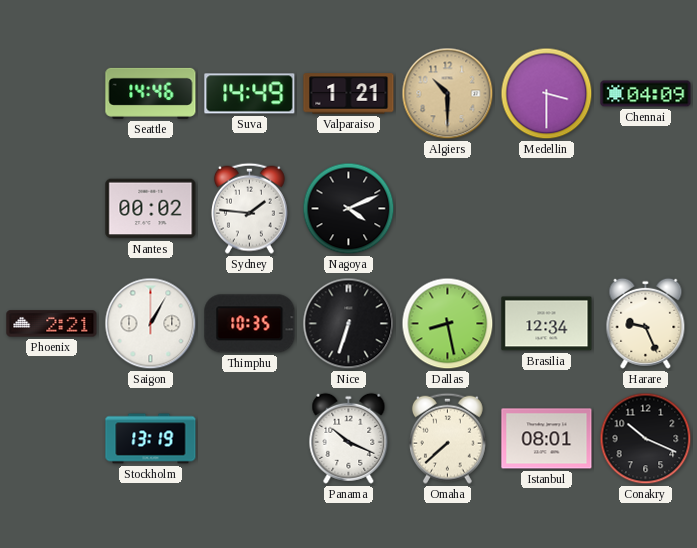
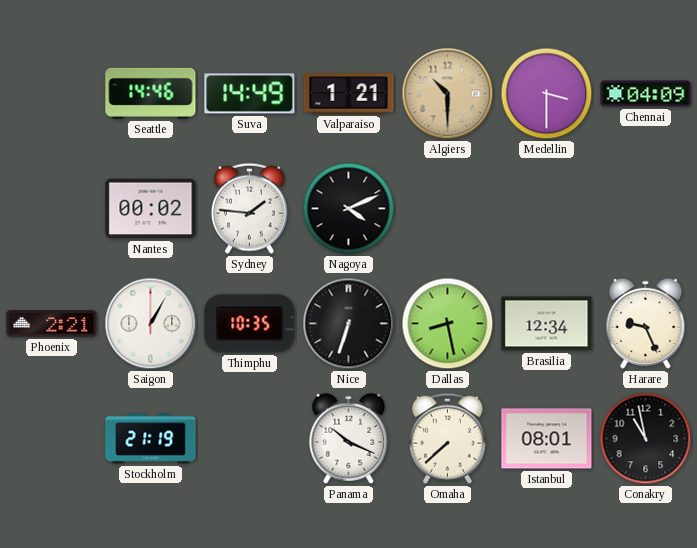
Stockholm: 13:19 -> 21:19 (151, 439)
Conakry: 10:19 -> 10:58 (646, 439)
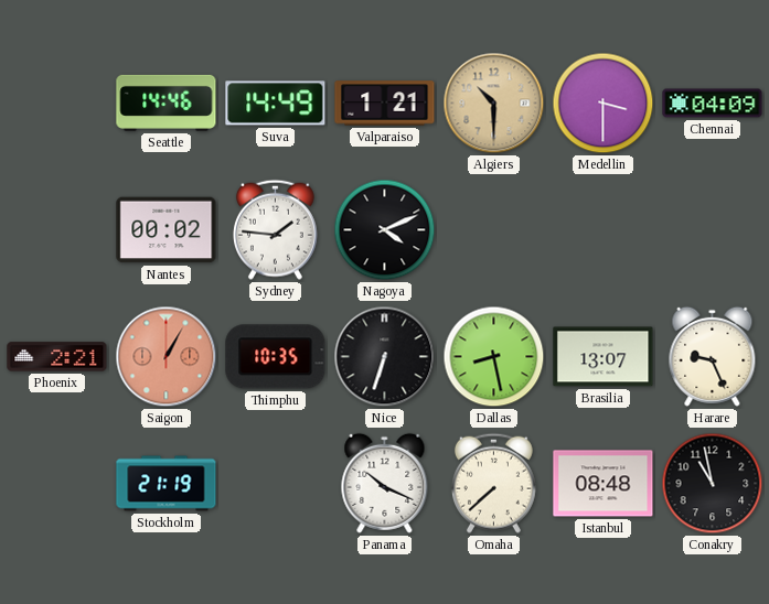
Saigon dial: white -> salmon (167, 357)
Brasilia: 12:34 -> 13:07 (604, 357)
Istanbul: 08:01 -> 08:48 (604, 484)
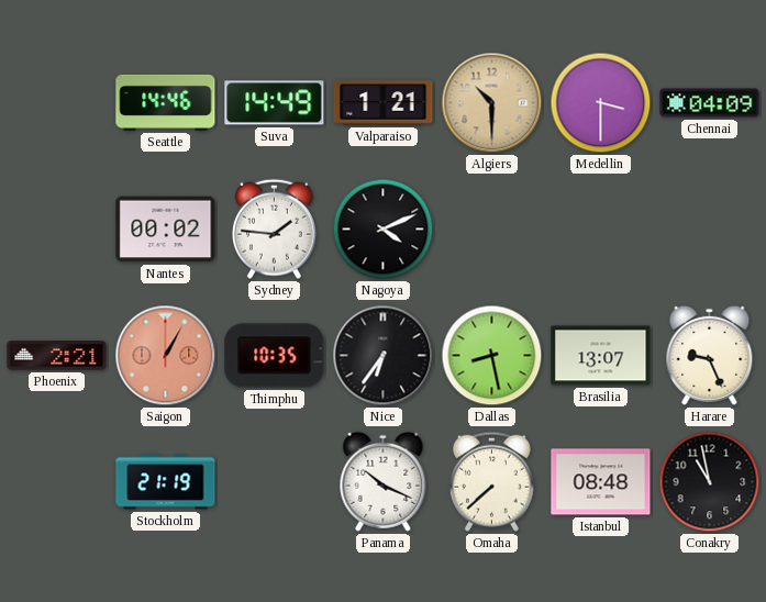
Nice: 6:33 -> 6:36 (384, 356)
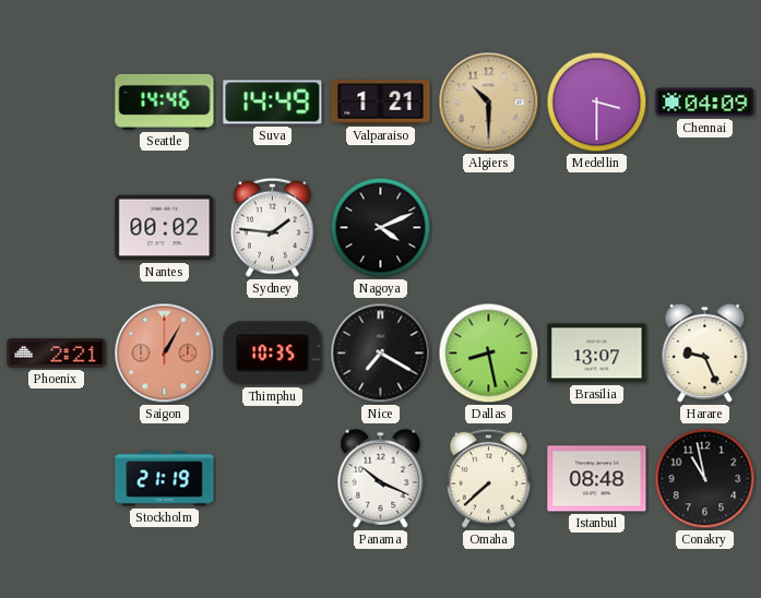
Nice: 6:36 -> 7:20 (381, 354)
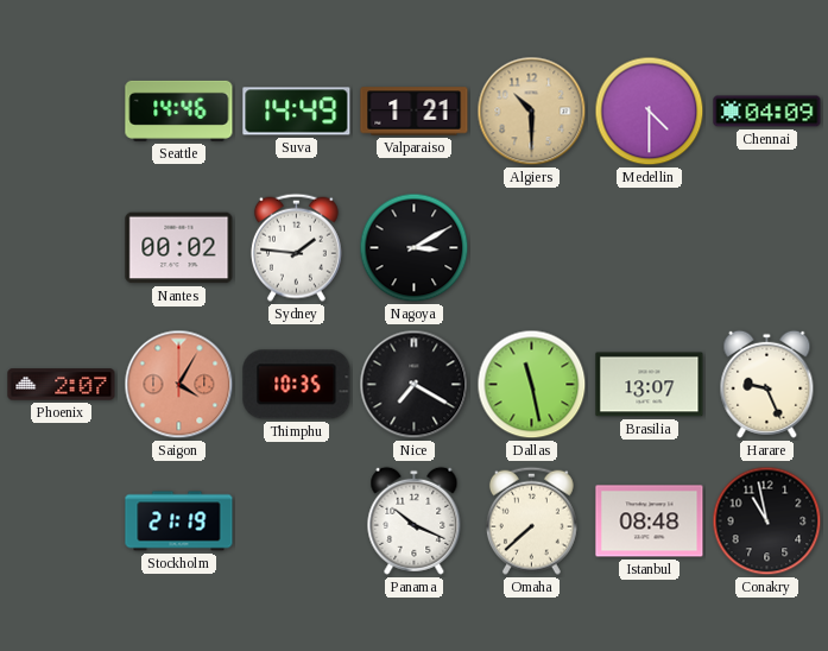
Medellin: 3:30 -> 4:30 (650, 112)
Nagoya: 4:11 -> 3:10 (415, 248)
Phoenix: 2:21 -> 2:07 (62, 385)
Saigon: 1:05 -> 4:05 (179, 385)
Dallas: 8:28 -> 11:28 (532, 385)
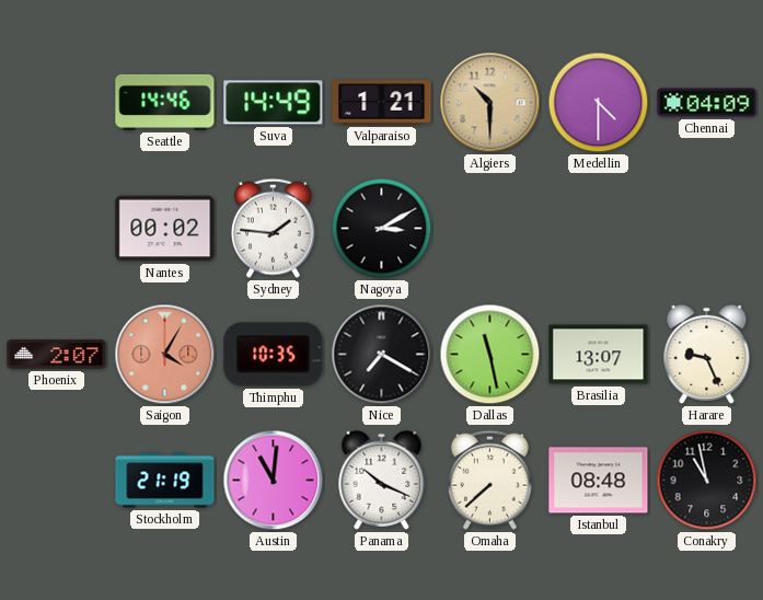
Austin: none -> 11:01 (274, 481)
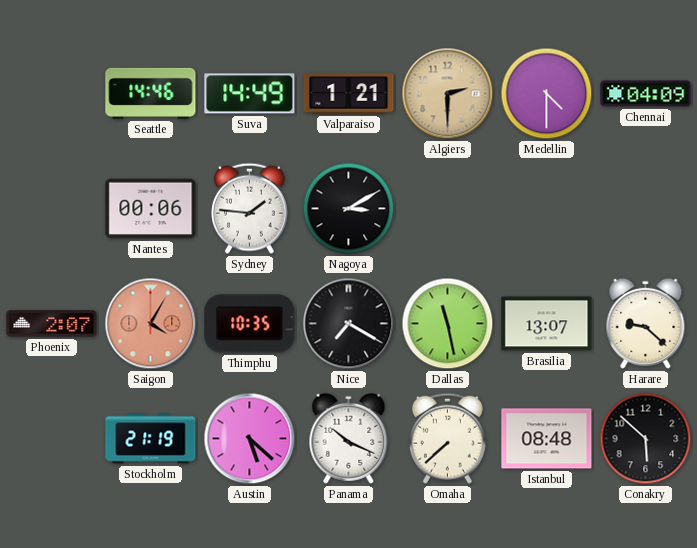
Algiers: 10:30 -> 2:30 (448, 94)
Nantes: 00:02 -> 00:06 (151, 209)
Harare: 9:26 -> 9:22 (646, 323)
Austin: 11:01 -> 5:22 (250, 439)
Conakry: 10:58 -> 5:52 (646, 439)
